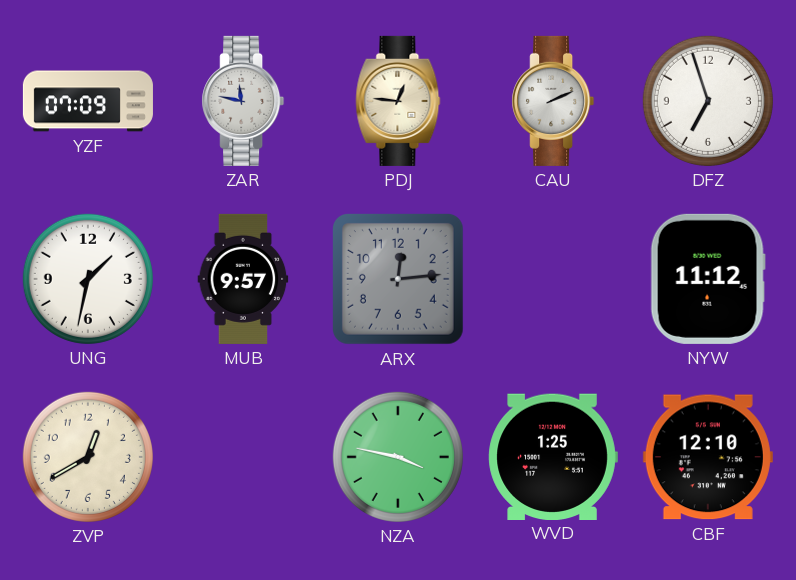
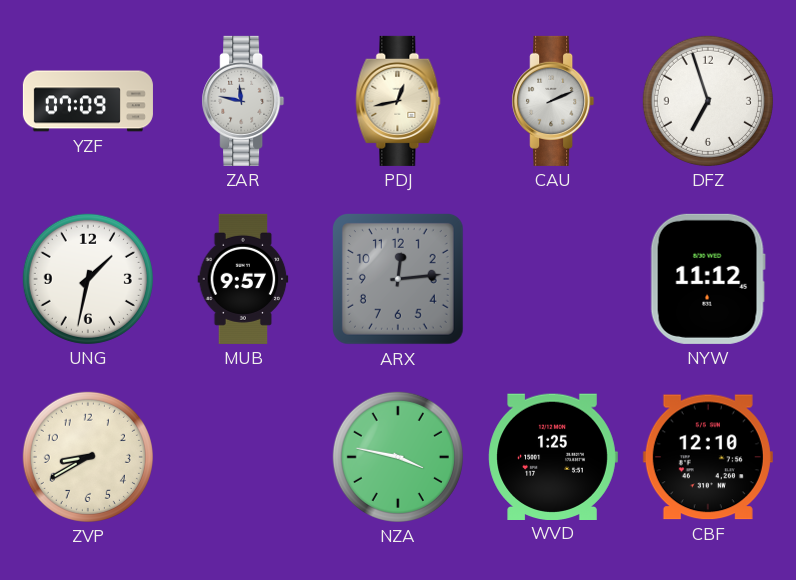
PDJ: 12:46 -> 12:43 (398, 101)
ZVP: 12:40 -> 8:40 (88, 457)
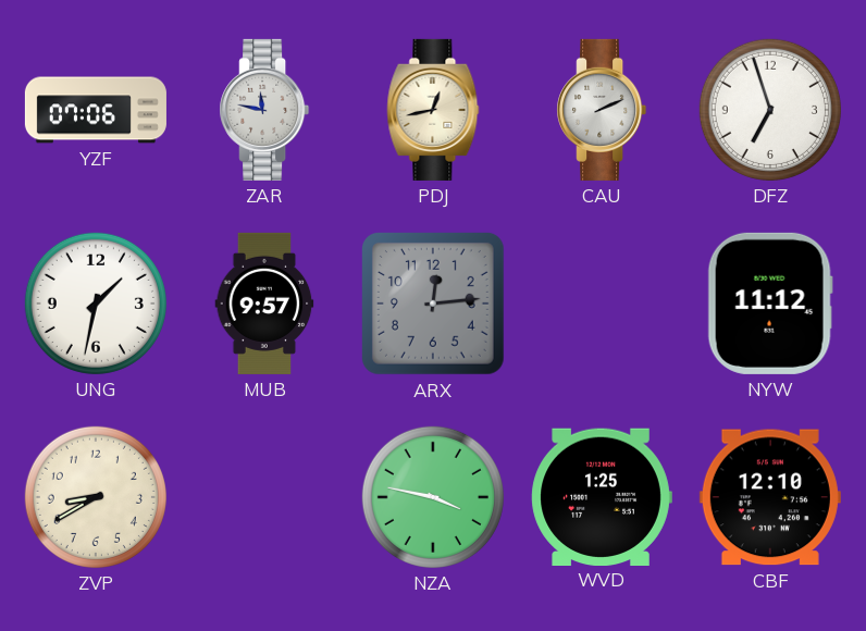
YZF: 07:09 -> 07:06 (96, 110)
